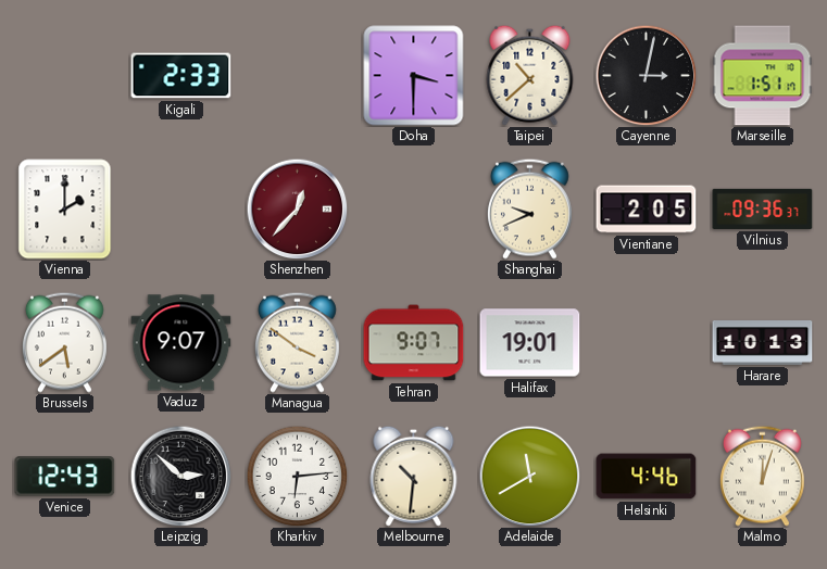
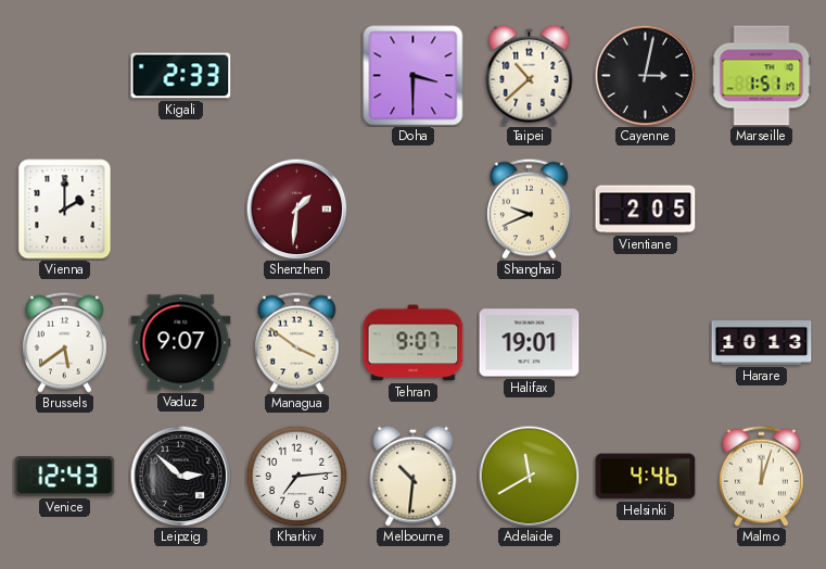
Shenzhen: 12:37 -> 1:31 (296, 208)
Vilnius: 09:36 -> none (763, 208)
Kharkiv: 6:14 -> 7:14 (296, 476)
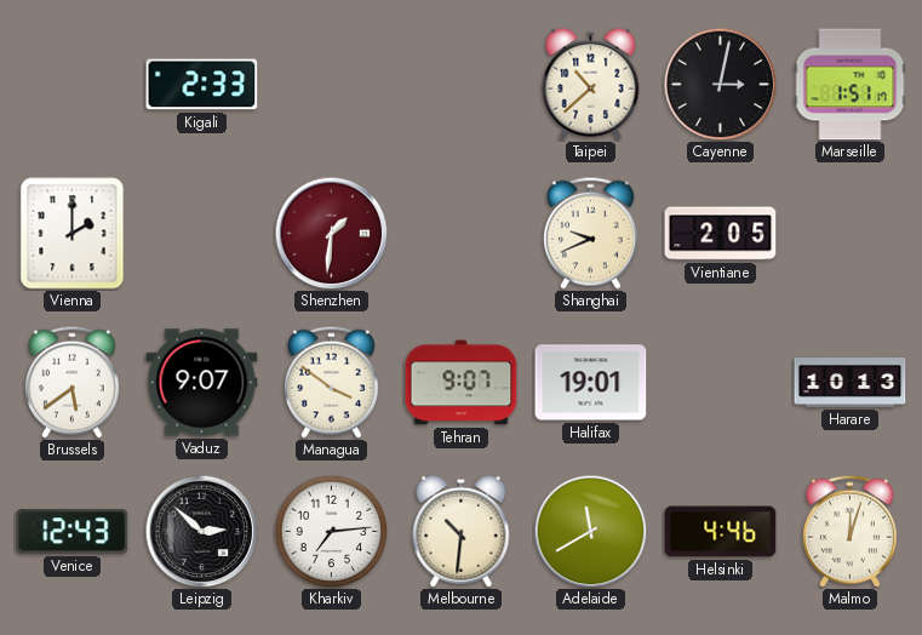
Doha: 3:30 -> none (414, 76)
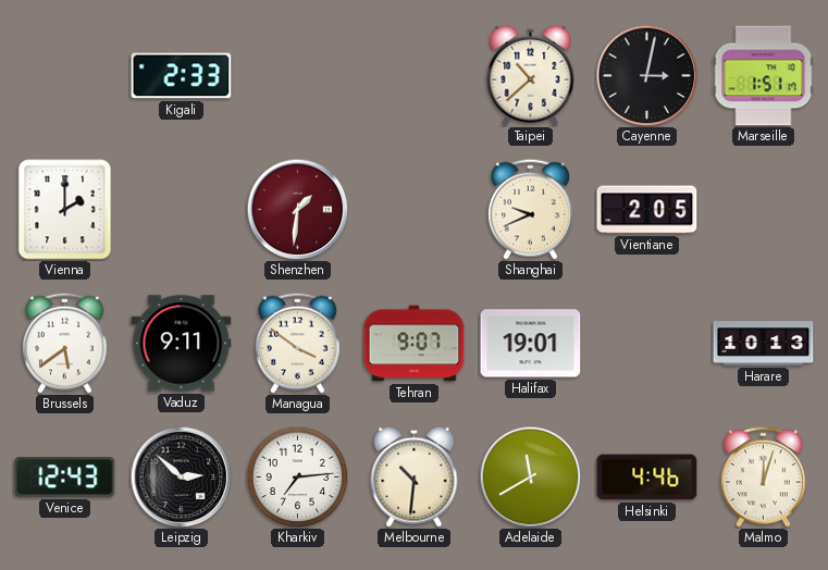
Vaduz: 9:07 -> 9:11 (182, 344)
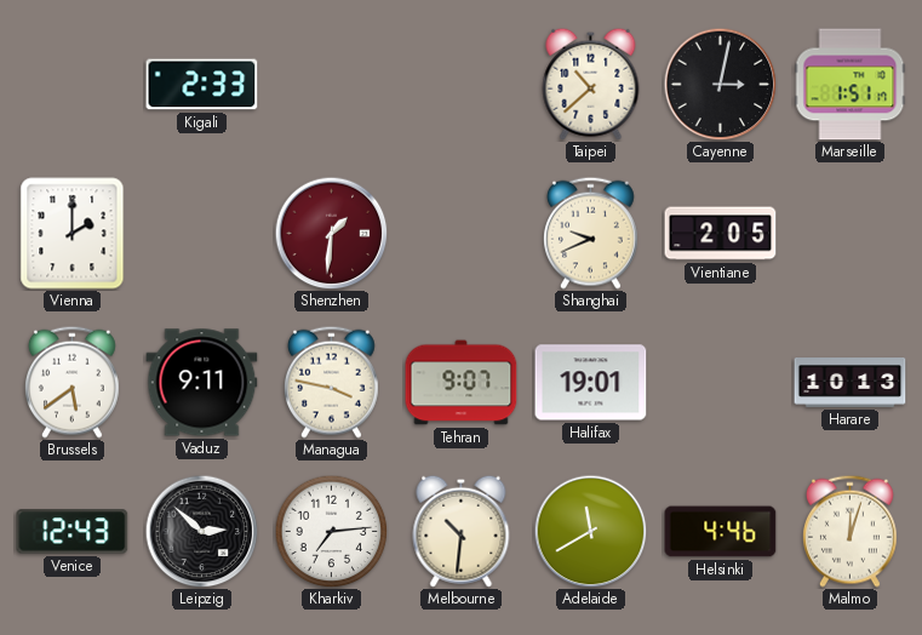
Managua: 3:51 -> 3:47 (331, 382)
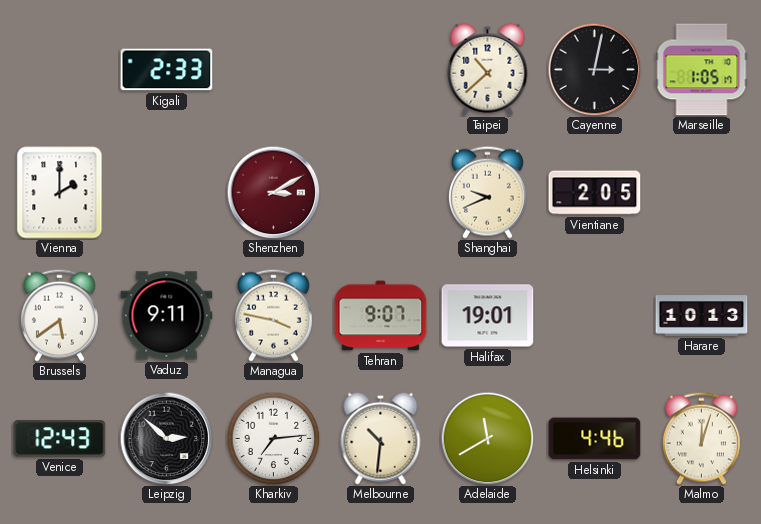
Marseille: 1:51 -> 1:05 (702, 70)
Shenzhen: 1:31 -> 3:10 (273, 192)
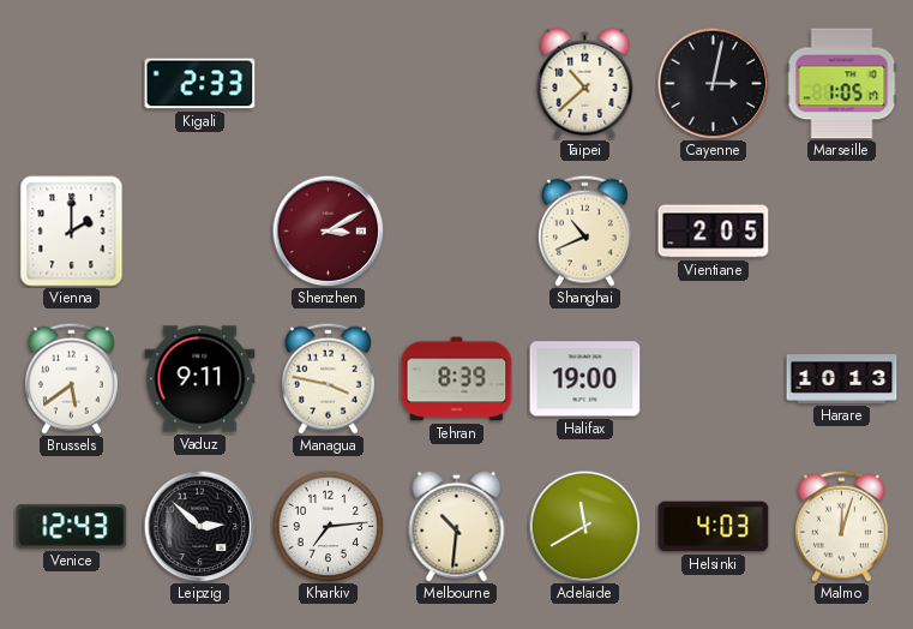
Shanghai: 9:41 -> 10:41 (584, 230)
Tehran: 9:07 -> 8:39 (457, 379)
Halifax: 19:01 -> 19:00 (585, 379)
Helsinki: 4:46 -> 4:03 (714, 527)
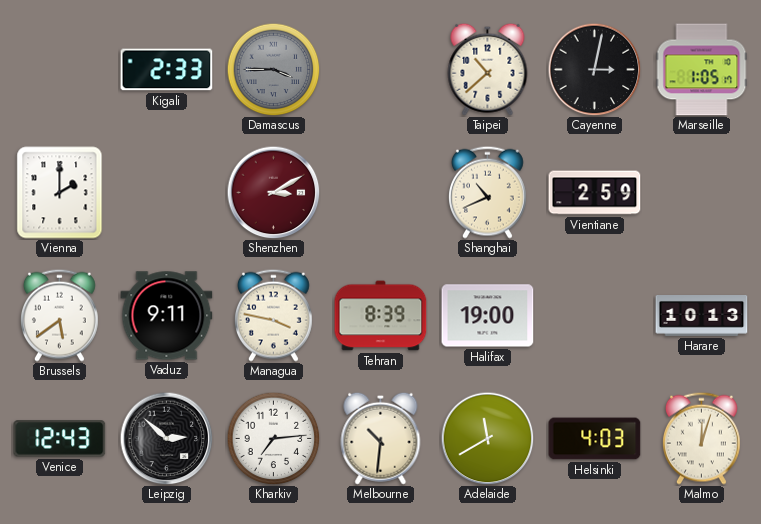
Damascus: none -> 3:45 (273, 69)
Vientiane: 2:05 -> 2:59 (595, 193)
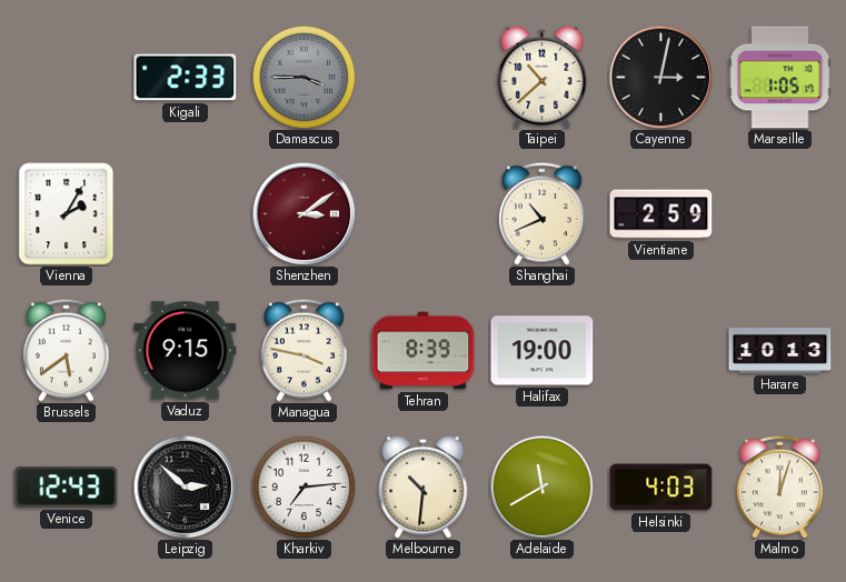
Vienna: 2:00 -> 2:05 (67, 214)
Shenzhen: 3:10 -> 3:09 (303, 213)
Vaduz: 9:11 -> 9:15 (186, 351)
